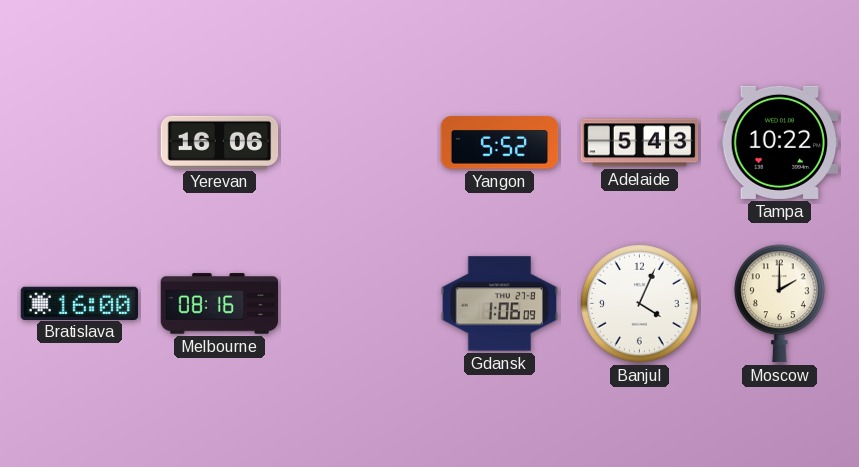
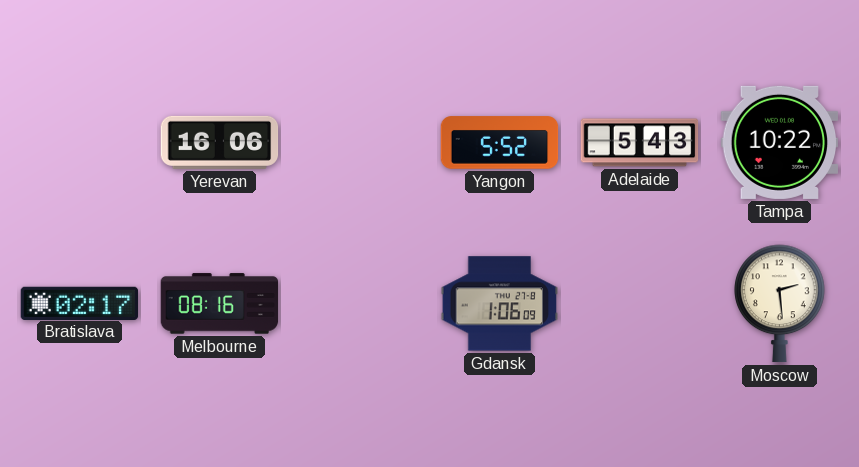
Bratislava: 16:00 -> 02:17 (80, 303)
Banjul: 4:04 -> none (640, 304)
Moscow: 2:00 -> 2:29 (780, 304)
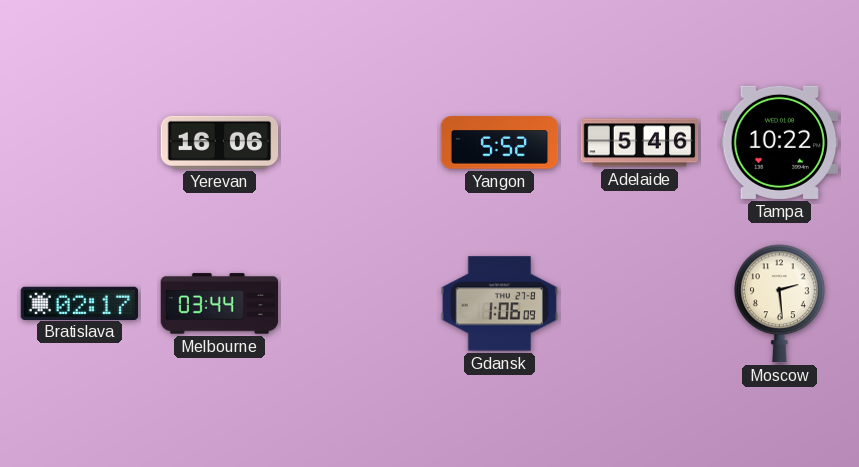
Adelaide: 5:43 -> 5:46 (640, 143)
Melbourne: 08:16 -> 03:44 (220, 304)
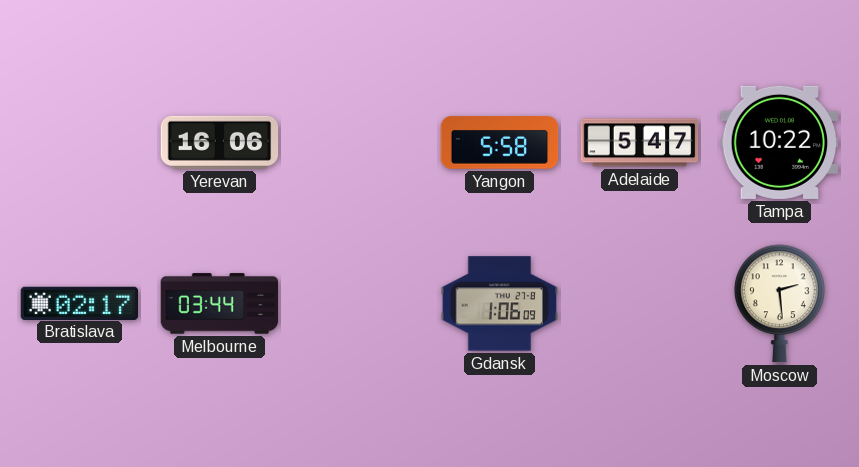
Yangon: 5:52 -> 5:58 (500, 143)
Adelaide: 5:46 -> 5:47 (640, 143)
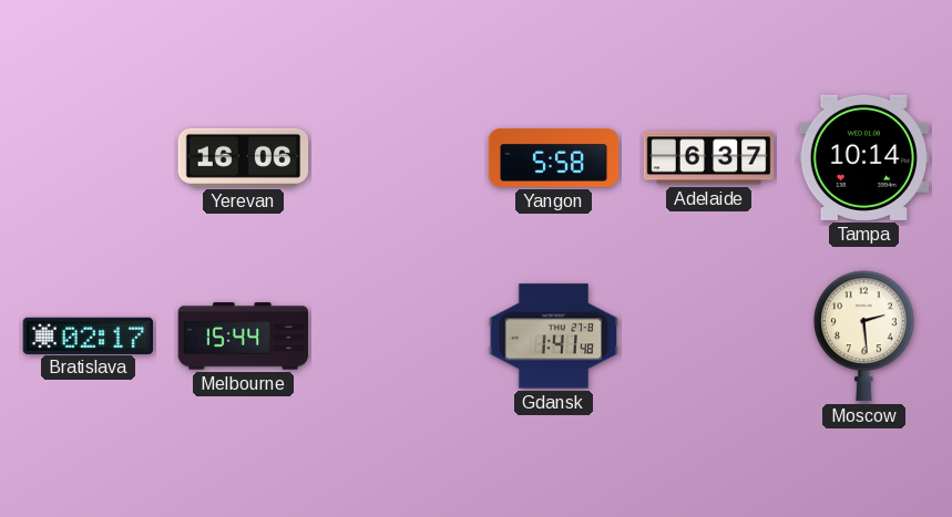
Adelaide: 5:47 -> 6:37 (709, 158)
Tampa: 10:22 -> 10:14 (864, 157)
Melbourne: 03:44 -> 15:44 (244, 337)
Gdansk: 1:06 -> 1:41 (554, 337)
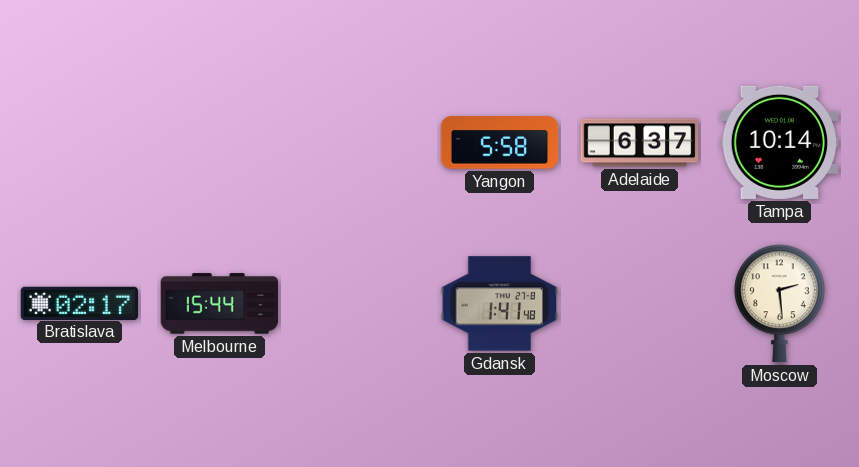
Yerevan: 16:06 -> none (244, 157)
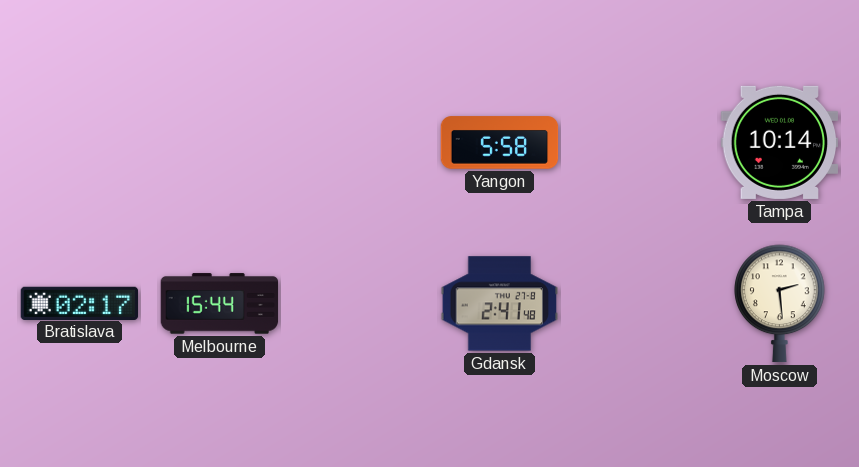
Adelaide: 6:37 -> none (640, 143)
Gdansk: 1:41 -> 2:41 (500, 304)
